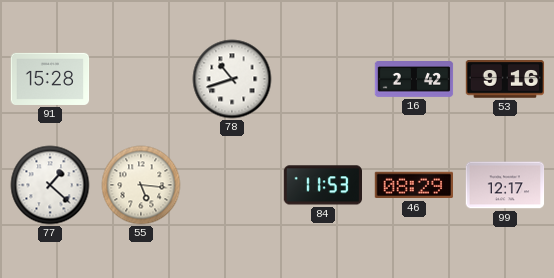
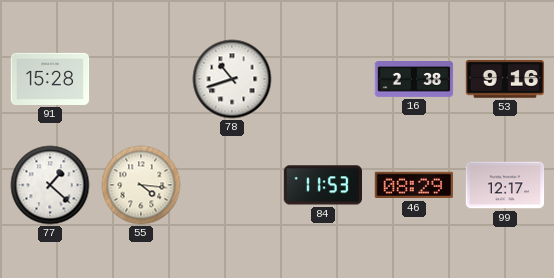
16: 2:42 -> 2:38 (414, 80)
55: 5:16 -> 4:16 (141, 185)
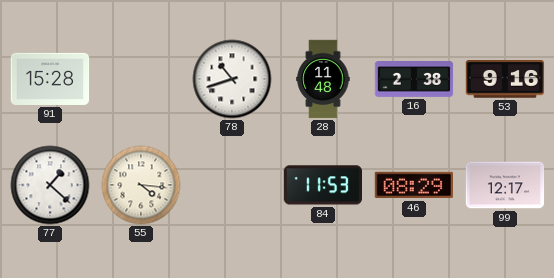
28: none -> 11:48 (323, 79)
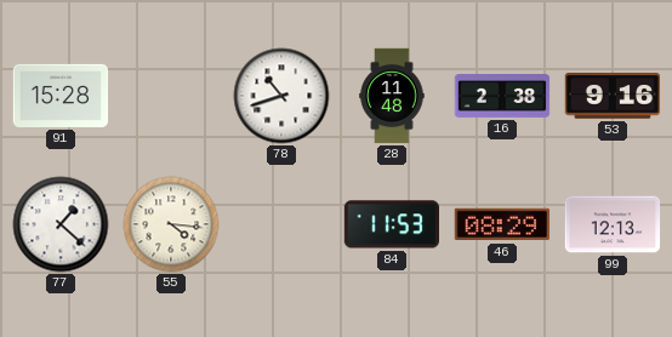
99: 12:17 -> 12:13 (613, 224)
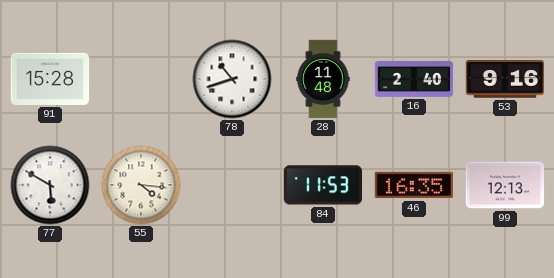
16: 2:38 -> 2:40 (414, 80)
77: 1:22 -> 5:50 (50, 185)
46: 08:29 -> 16:35 (414, 185)
